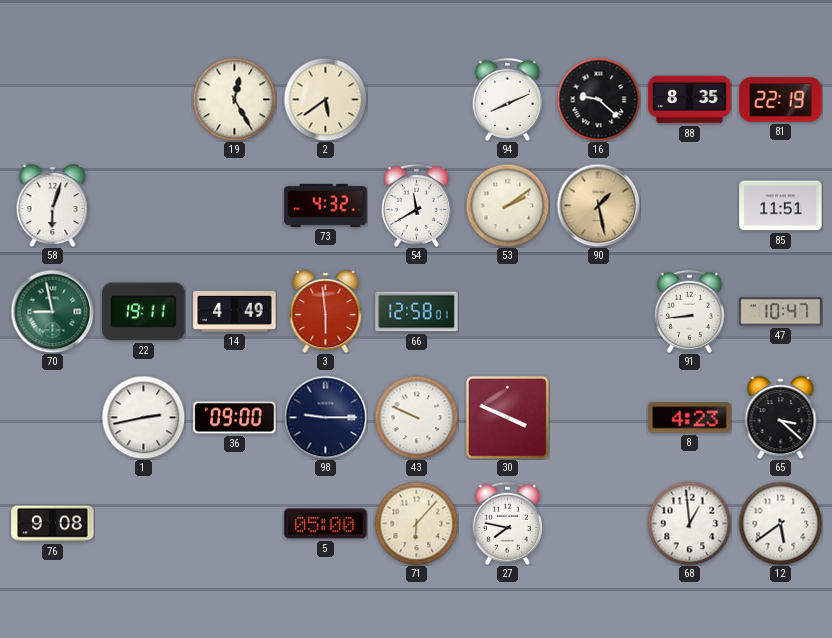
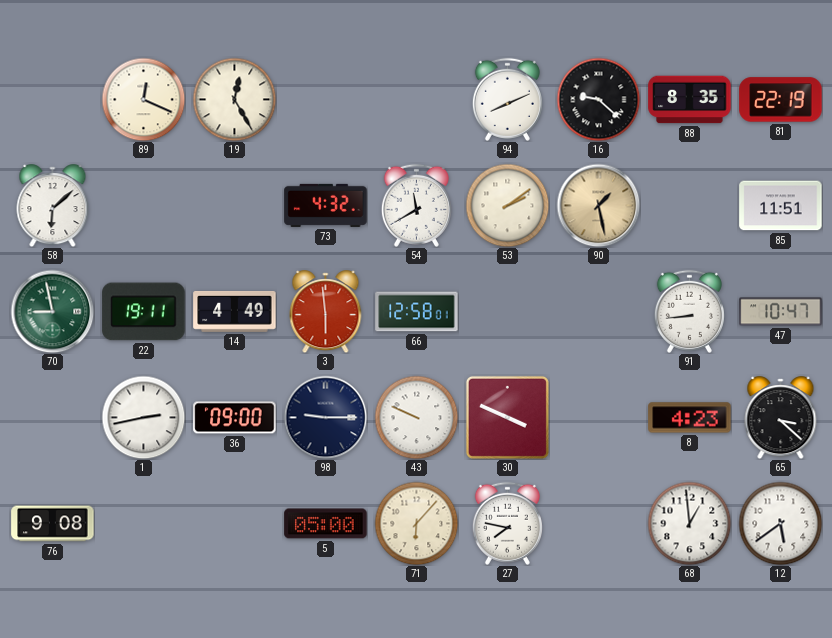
89: none -> 12:19 (143, 99)
2: 5:39 -> none (325, 99)
58: 6:03 -> 6:08 (53, 206)
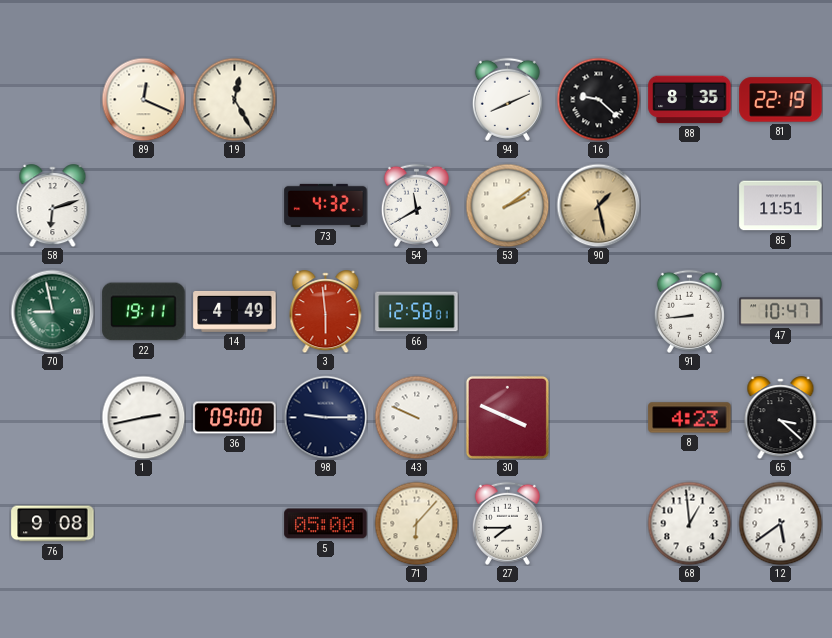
58: 6:08 -> 6:12 (53, 206)
27: 7:47 -> 7:45 (507, 523)
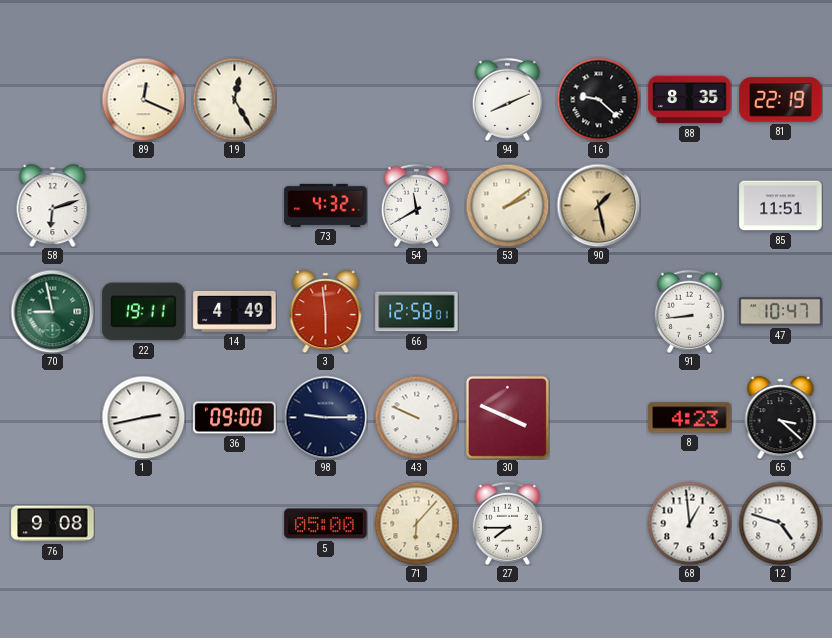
12: 5:39 -> 4:48 (780, 523)
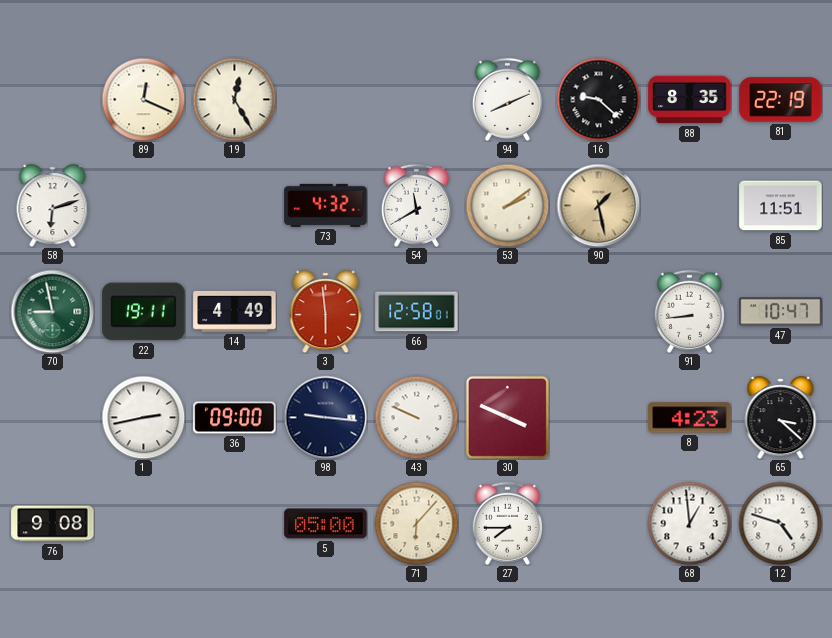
98: 9:15 -> 9:16 (325, 417)
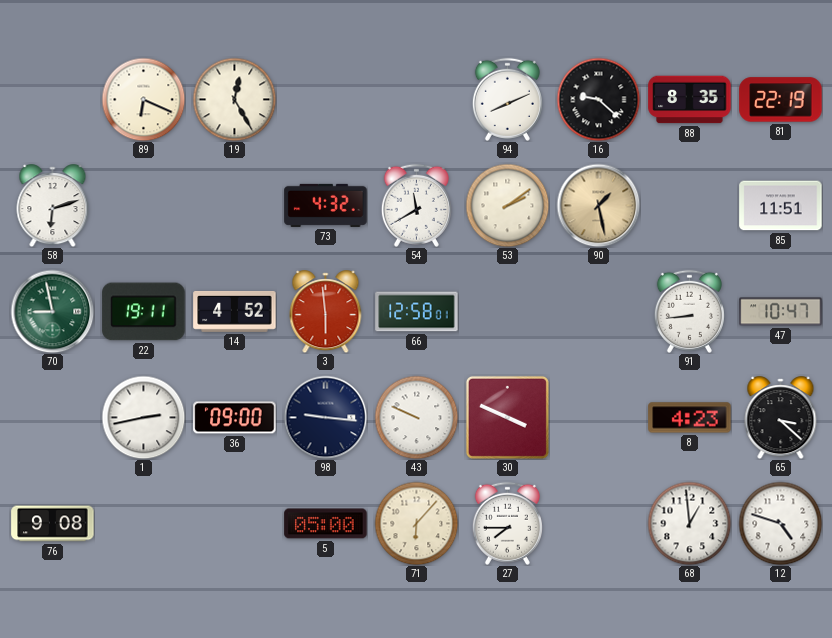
89: 12:19 -> 6:19 (143, 99)
14: 4:49 -> 4:52 (235, 311)
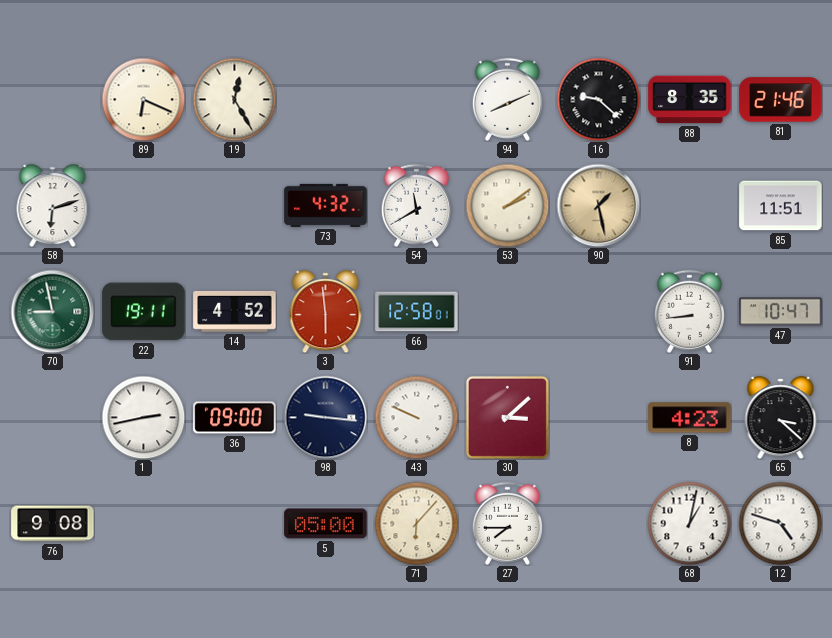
81: 22:19 -> 21:46 (781, 100)
30: 3:49 -> 3:08 (507, 417)
68: 12:59 -> 1:02 (689, 523)
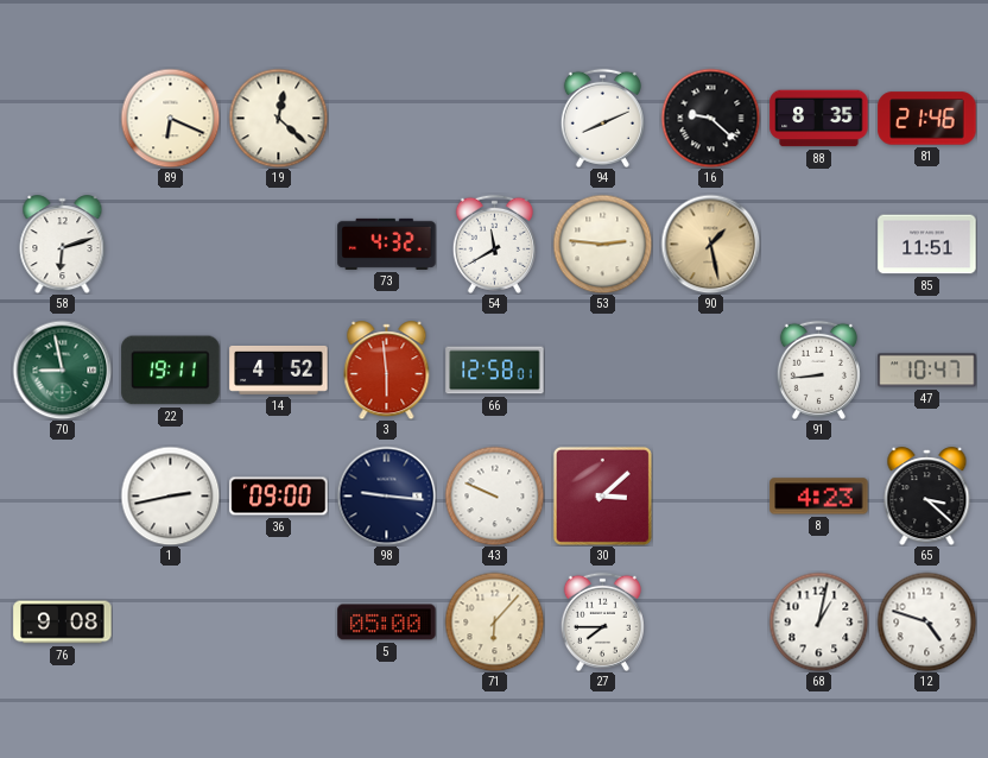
19: 12:25 -> 12:22 (278, 118)
53: 2:09 -> 2:46 (602, 244)
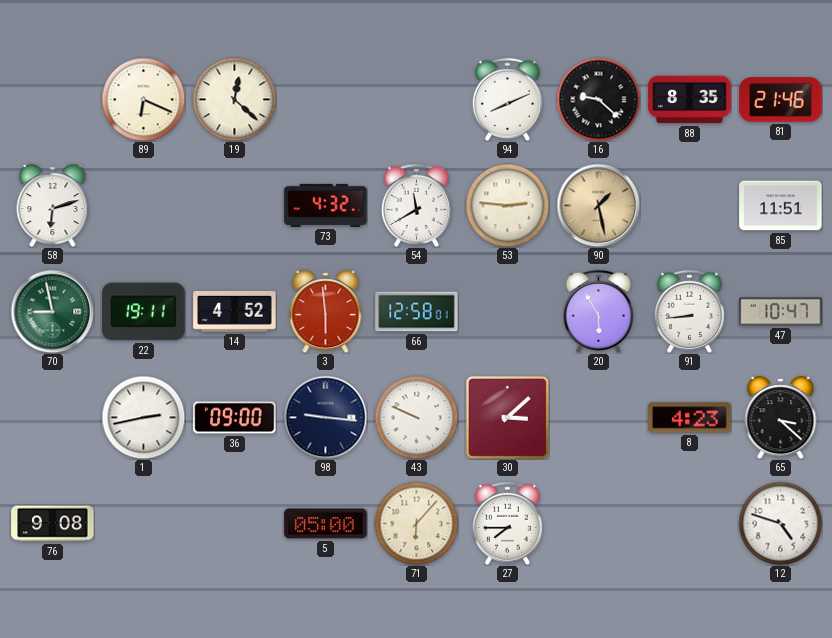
20: none -> 5:55 (598, 311)
68: 1:02 -> none (818, 621)
